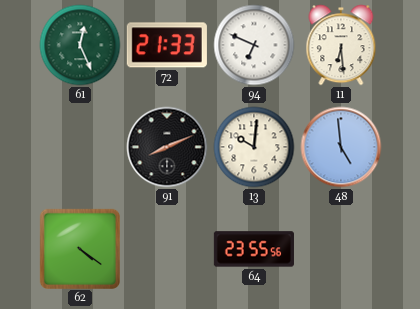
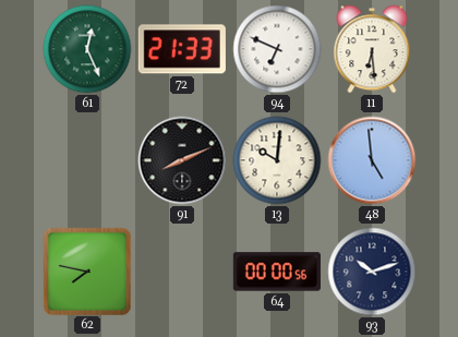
62: 4:21 -> 7:47 (86, 270)
64: 23:55 -> 00:00 (277, 272)
93: none -> 10:12 (372, 272)
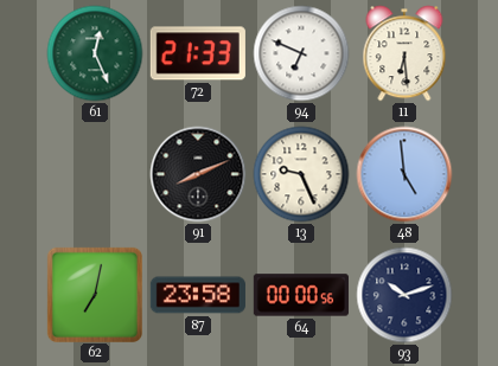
13: 10:01 -> 9:26 (301, 174)
62: 7:47 -> 7:02 (94, 294)
87: none -> 23:58 (198, 295)
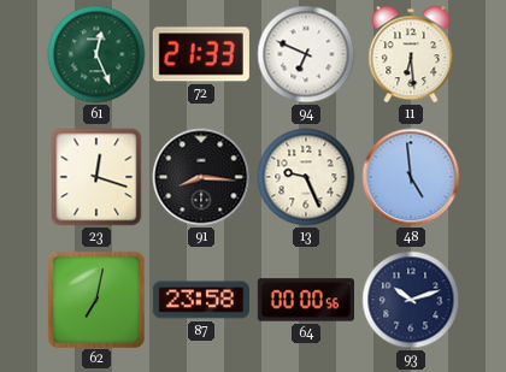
23: none -> 12:18 (96, 177)
91: 8:11 -> 8:16 (201, 177)
